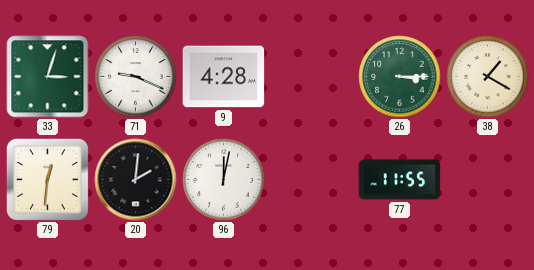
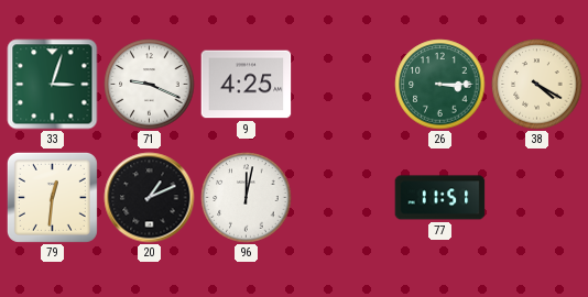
9: 4:28 -> 4:25 (247, 85)
38: 1:20 -> 4:20 (537, 85)
20: 2:01 -> 1:11 (150, 198)
77: 11:55 -> 11:51 (440, 198)
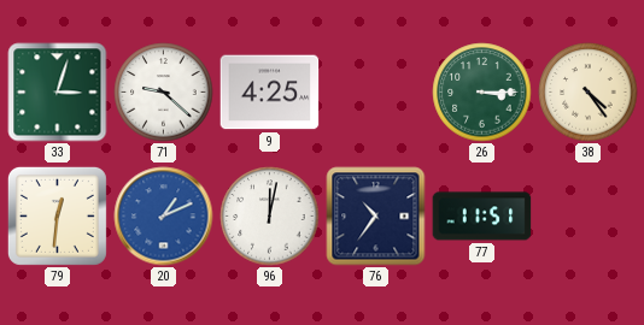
71: 9:19 -> 9:22 (164, 93)
38: 4:20 -> 4:24 (589, 93)
20 dial: black -> blue (164, 217)
76: none -> 10:36 (376, 217)
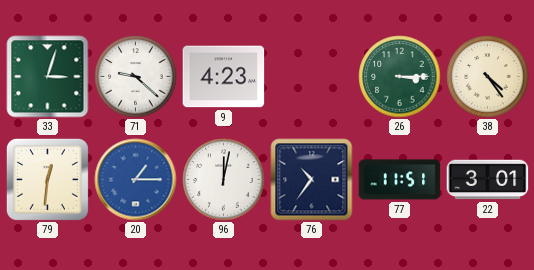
9: 4:25 -> 4:23 (224, 77)
20: 1:11 -> 1:15 (136, 180)
22: none -> 3:01 (488, 180)
